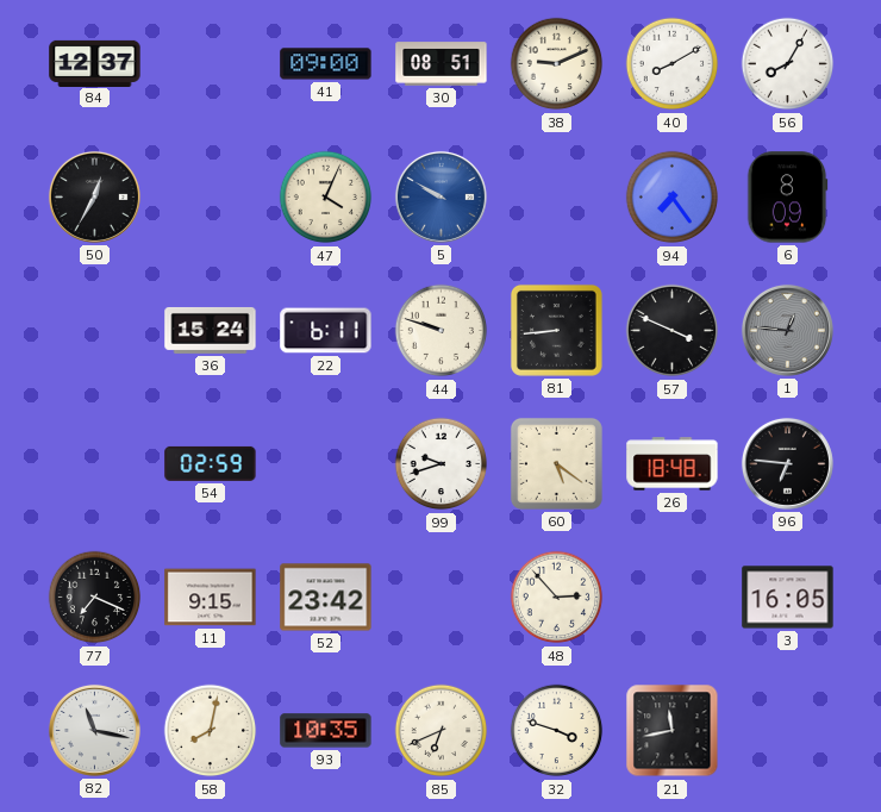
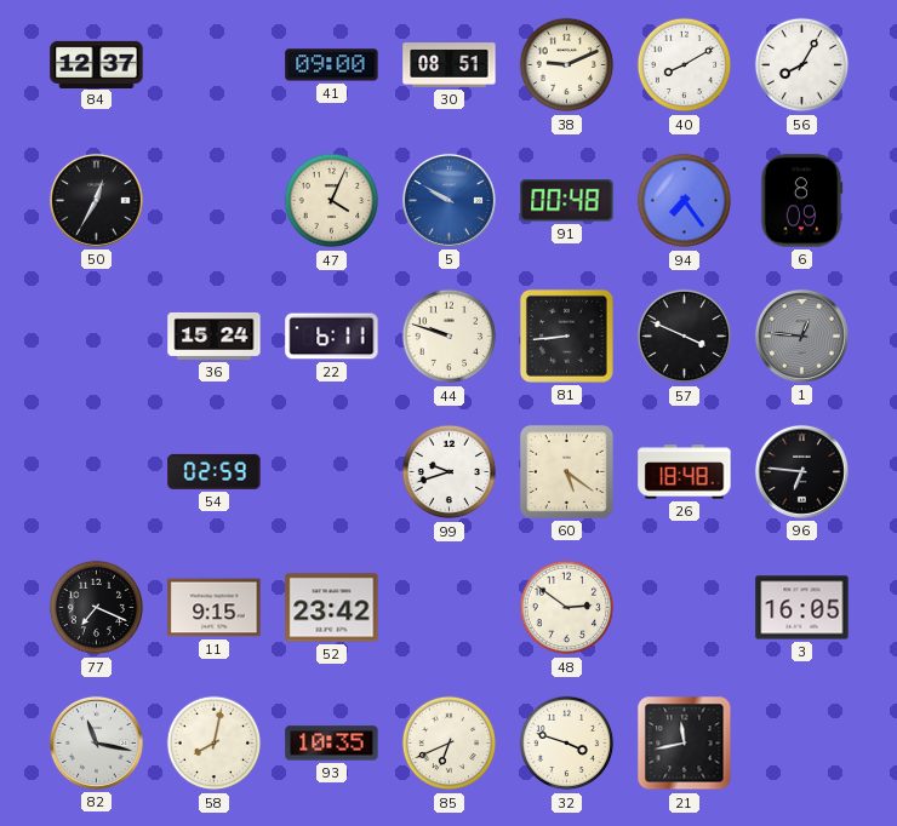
91: none -> 00:48 (567, 201)
48: 2:53 -> 2:51 (567, 608)
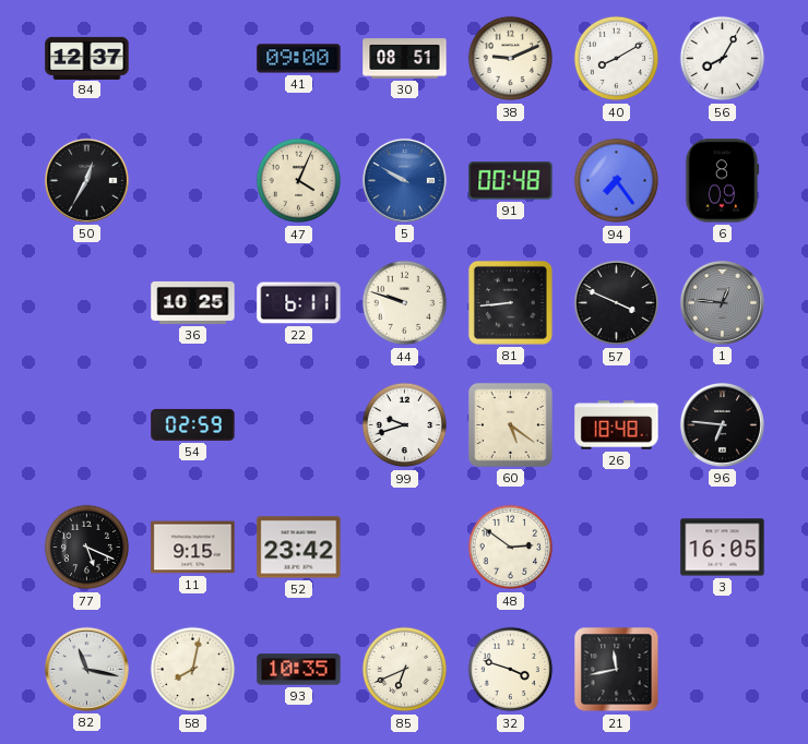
36: 15:24 -> 10:25 (193, 303)
77: 7:19 -> 5:19 (87, 548)
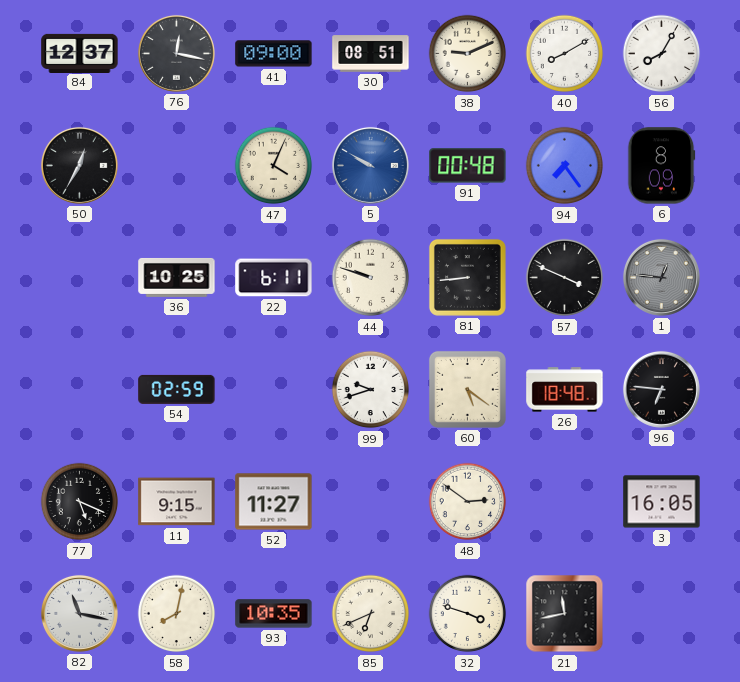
76: none -> 12:17 (176, 53)
52: 23:42 -> 11:27 (274, 502)
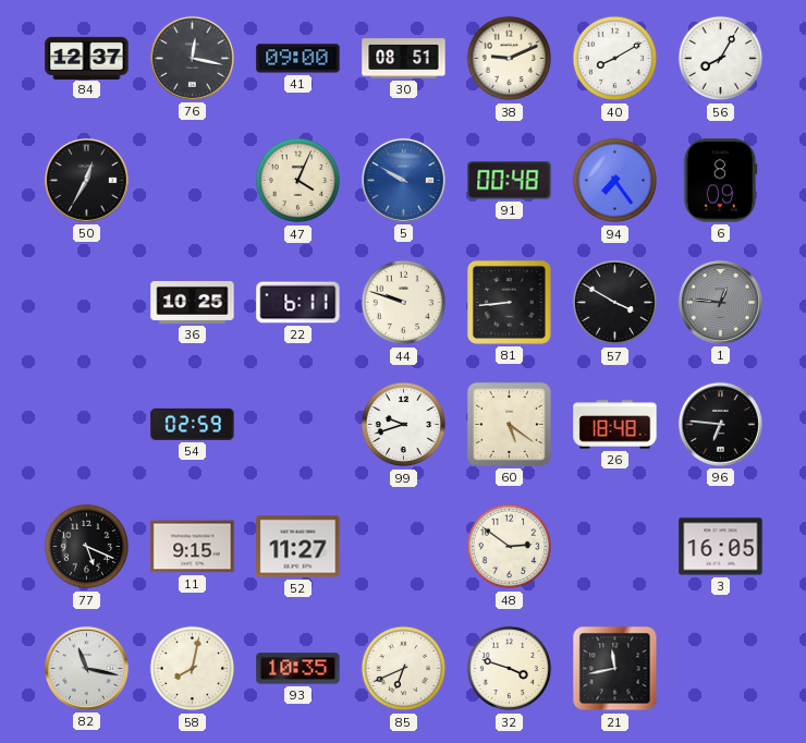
57: 3:49 -> 3:50 (615, 303)
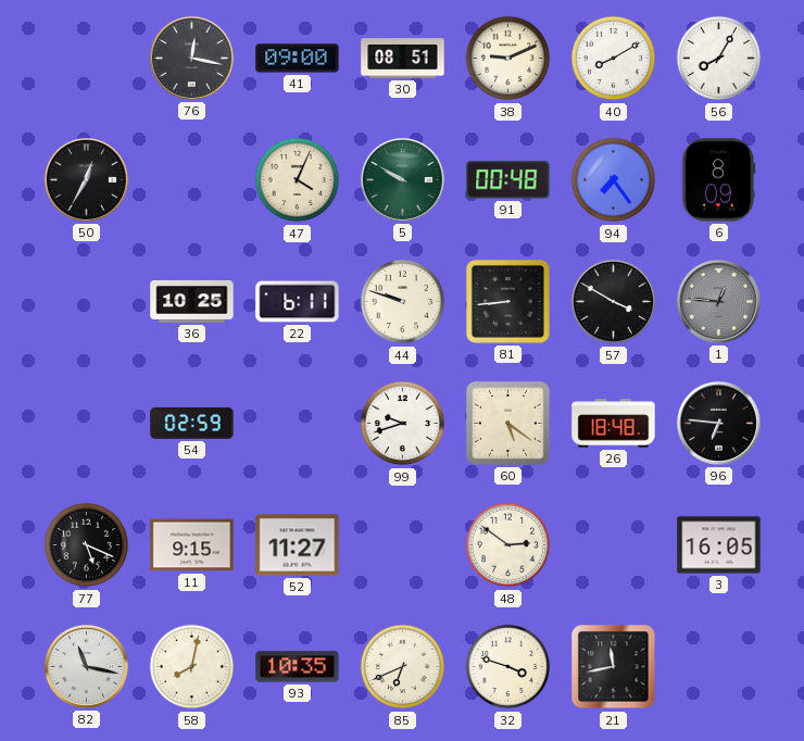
84: 12:37 -> none (87, 58)
5 dial: blue -> green (402, 179)
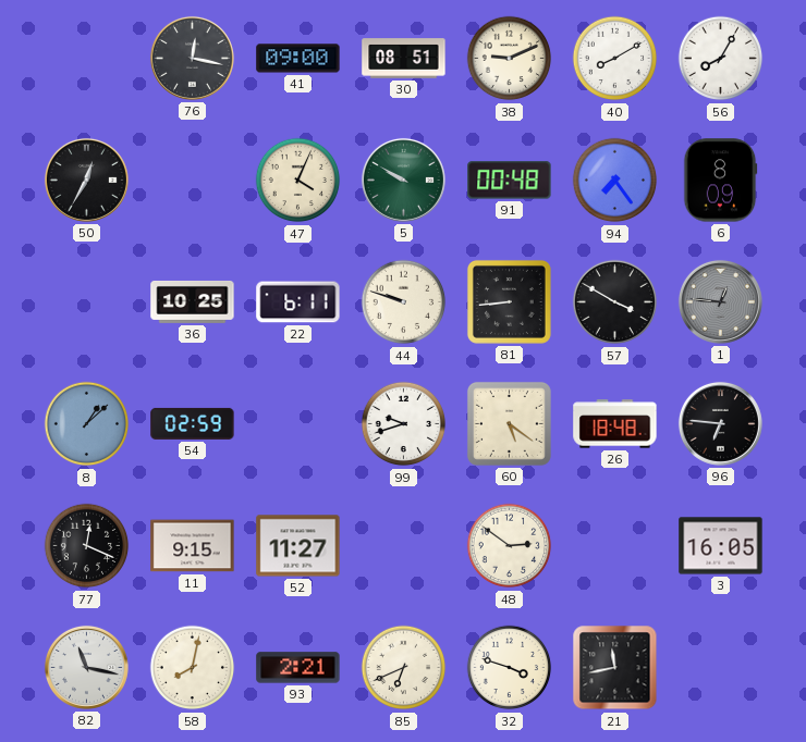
8: none -> 1:08 (87, 424)
77: 5:19 -> 12:19 (87, 546)
93: 10:35 -> 2:21 (298, 668)
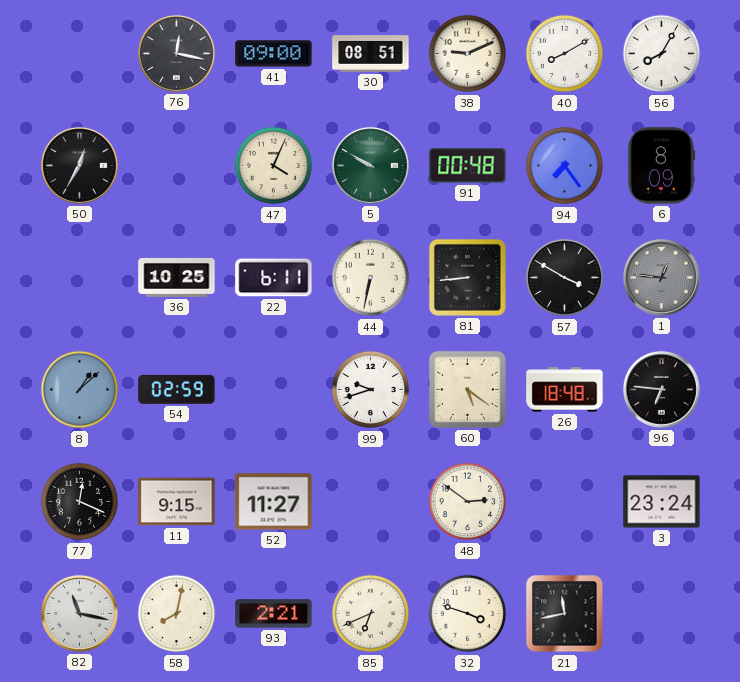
44: 9:48 -> 6:32 (371, 278)
3: 16:05 -> 23:24 (662, 502)
